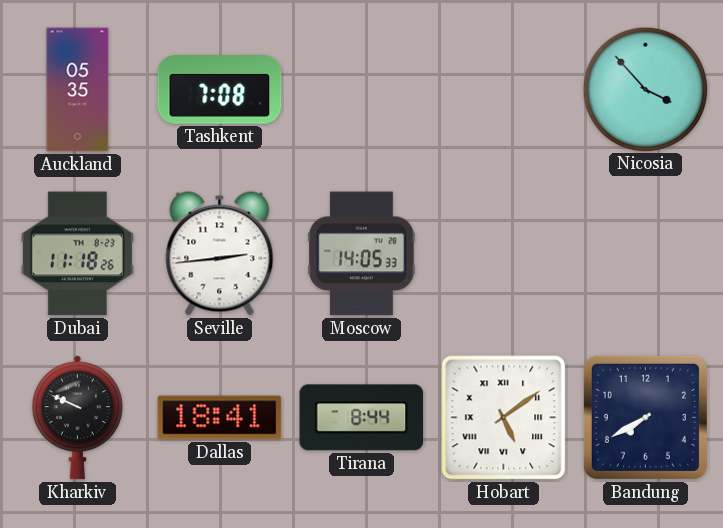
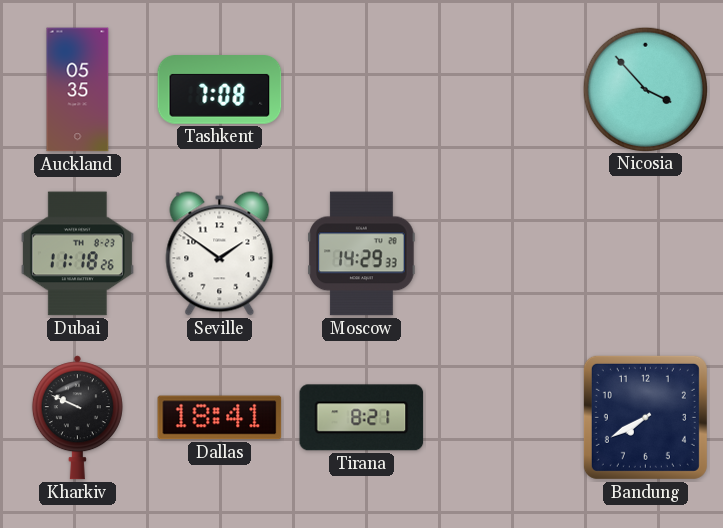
Seville: 2:44 -> 1:51 (220, 254)
Moscow: 14:05 -> 14:29 (362, 254)
Tirana: 8:44 -> 8:21 (362, 418)
Hobart: 5:09 -> none (504, 418)
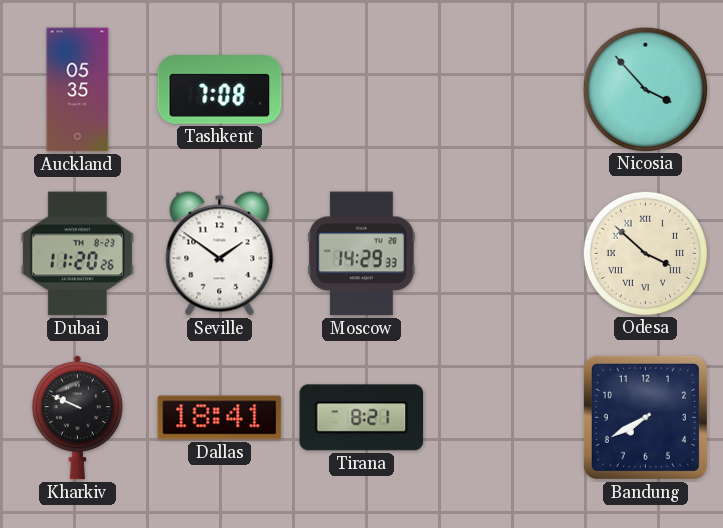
Dubai: 11:18 -> 11:20 (77, 254)
Odesa: none -> 3:52 (645, 253)
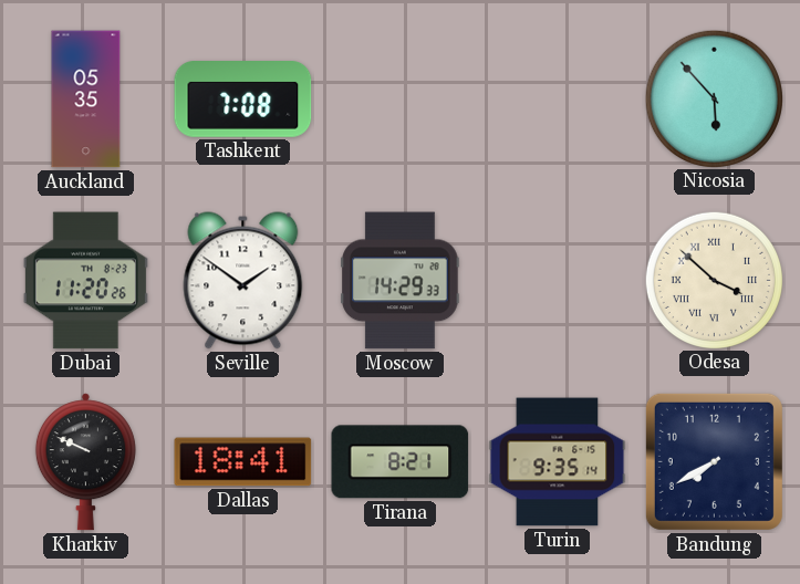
Nicosia: 3:53 -> 5:53 (714, 98)
Turin: none -> 9:35 (558, 462)
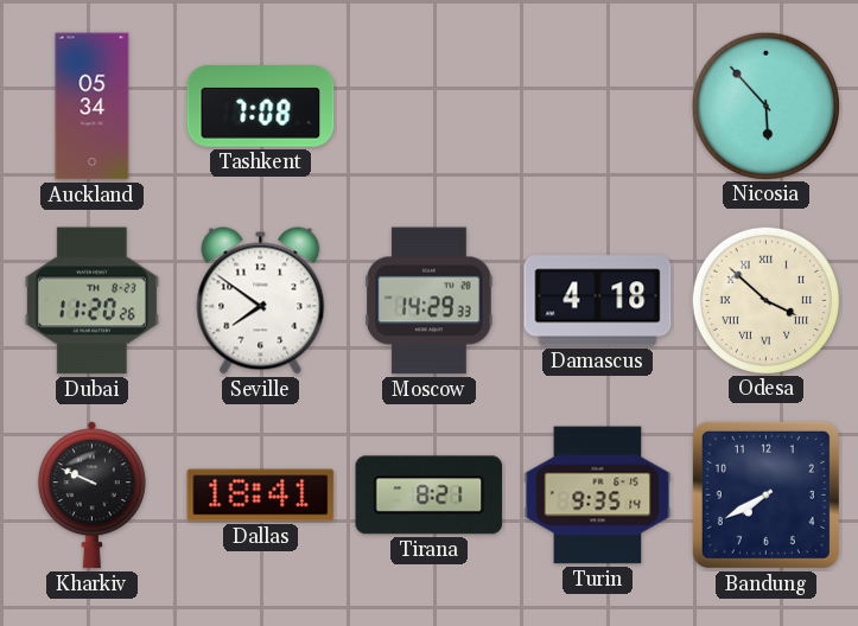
Auckland: 05:35 -> 05:34 (93, 107)
Seville: 1:51 -> 7:51 (261, 301)
Damascus: none -> 4:18 (598, 301)
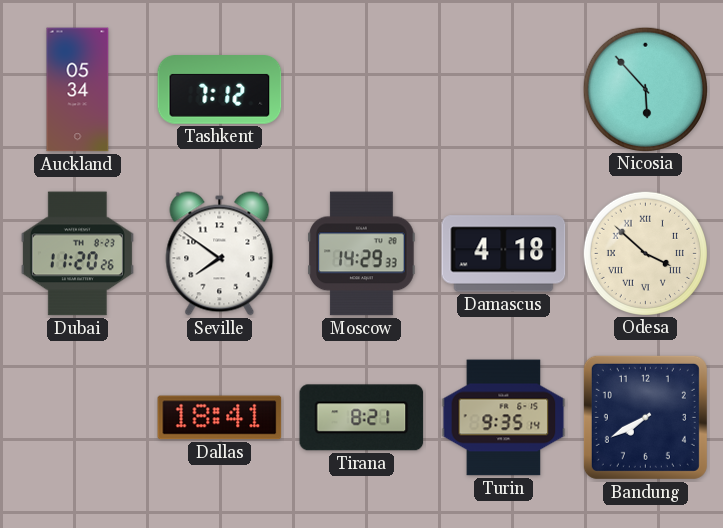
Tashkent: 7:08 -> 7:12 (220, 90)
Kharkiv: 9:49 -> none (91, 496)
